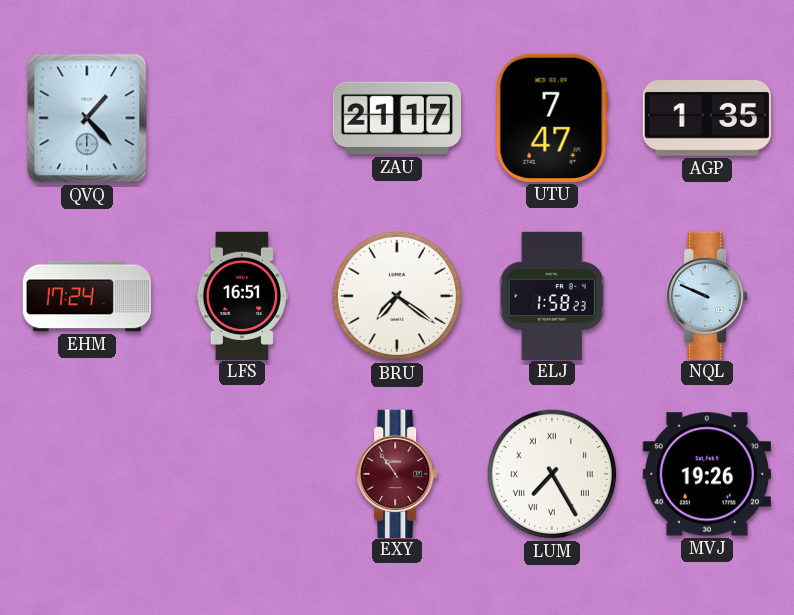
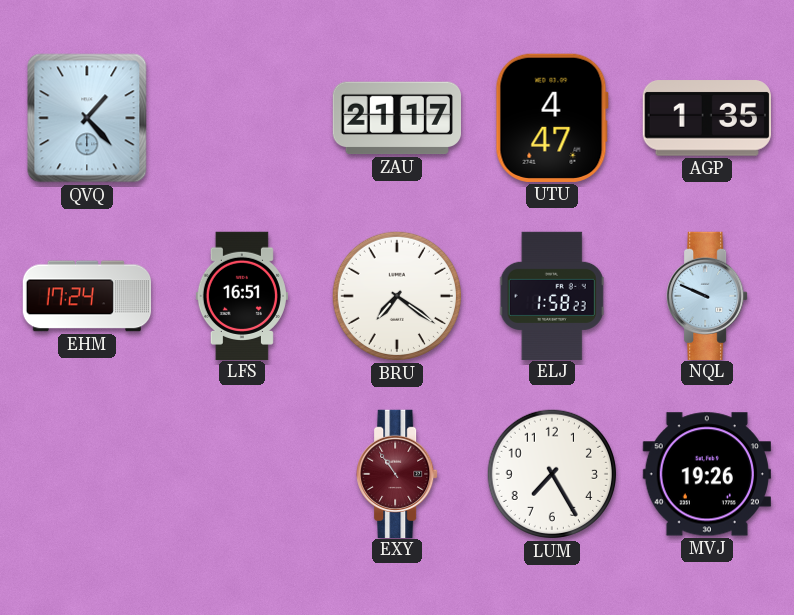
UTU: 7:47 -> 4:47 (552, 118)
LUM numerals: Roman -> Arabic (552, 474)
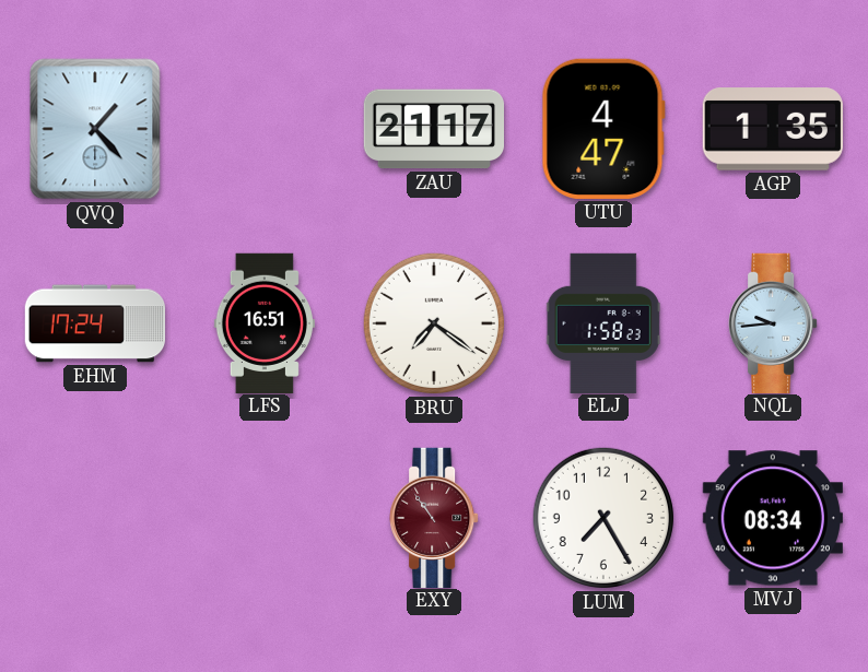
NQL: 9:49 -> 9:44 (773, 322)
MVJ: 19:26 -> 08:34 (773, 518)
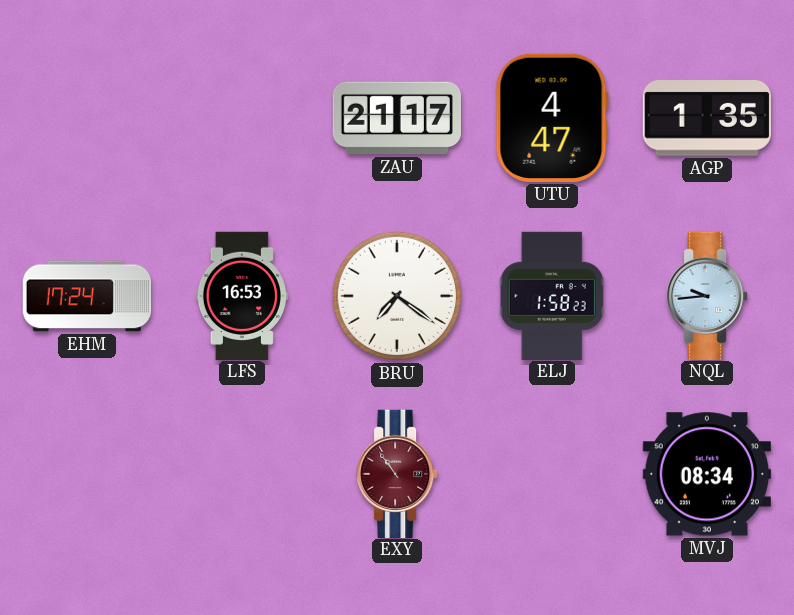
QVQ: 1:23 -> none (95, 129)
LFS: 16:51 -> 16:53 (242, 295)
LUM: 7:25 -> none (603, 518)
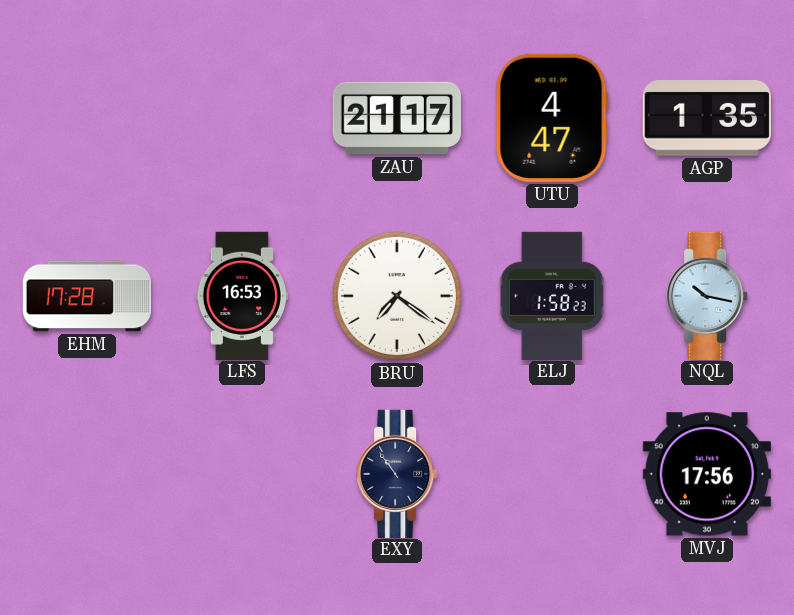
EHM: 17:24 -> 17:28 (87, 296)
NQL: 9:44 -> 10:17 (707, 295)
EXY dial: burgundy -> navy (397, 473)
MVJ: 08:34 -> 17:56 (707, 474)
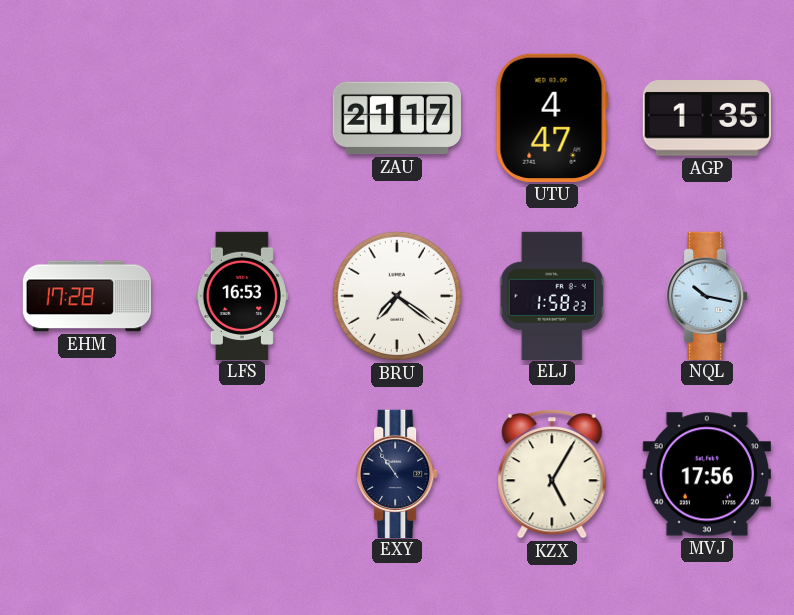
KZX: none -> 5:05 (552, 474)
